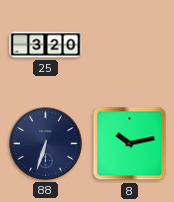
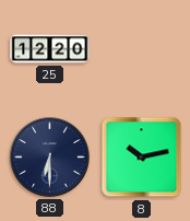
25: 3:20 -> 12:20 (50, 49)
88: 6:33 -> 6:30 (50, 158)
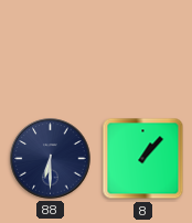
25: 12:20 -> none (50, 49)
8: 10:13 -> 1:07 (143, 159)
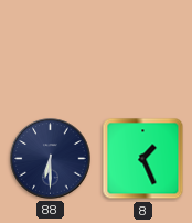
8: 1:07 -> 1:26 (143, 159)
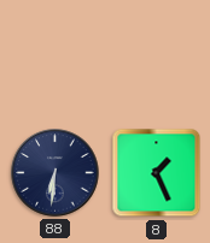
88: 6:30 -> 6:31 (56, 173)
